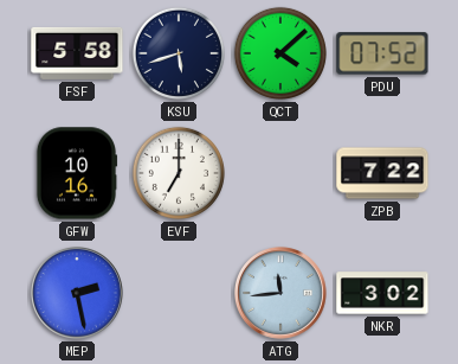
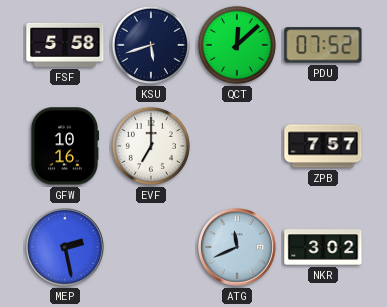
QCT: 4:08 -> 12:08 (237, 45)
ZPB: 7:22 -> 7:57 (323, 146)
ATG: 11:44 -> 11:41 (237, 247)
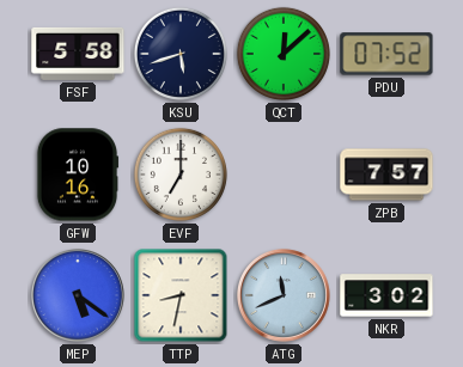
MEP: 2:28 -> 5:21 (78, 295)
TTP: none -> 8:32 (181, 295)
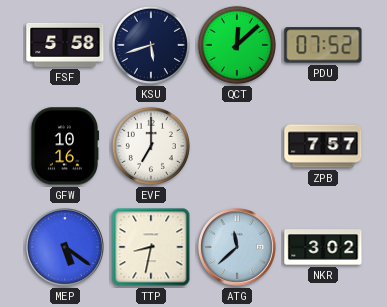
ATG: 11:41 -> 11:38 (237, 247)
